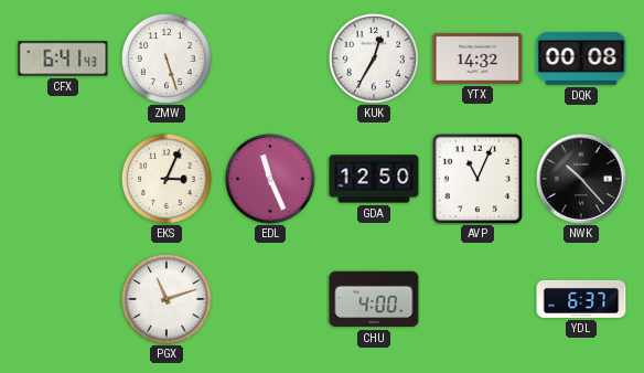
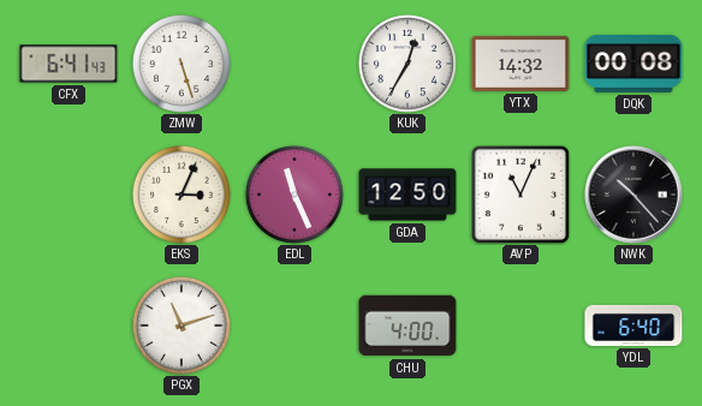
YDL: 6:37 -> 6:40 (633, 326)
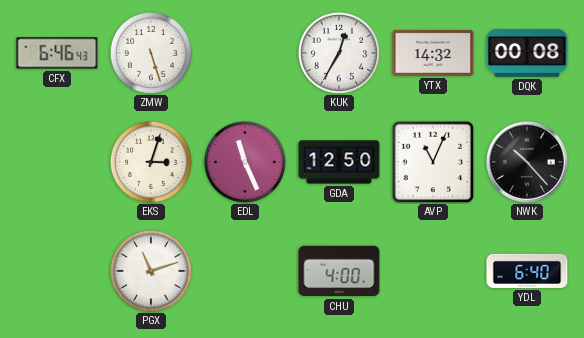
CFX: 6:41 -> 6:46 (57, 53)
EKS: 3:04 -> 3:03 (151, 162)
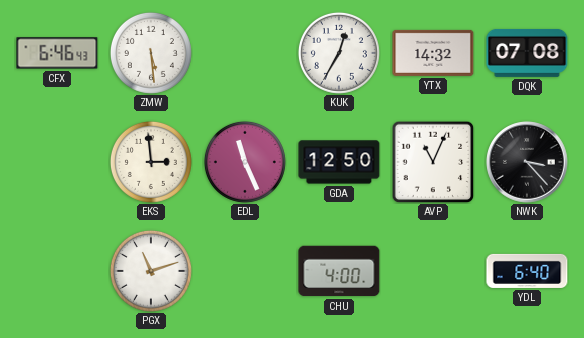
ZMW: 5:27 -> 5:29 (151, 53)
DQK: 00:08 -> 07:08 (527, 53)
EKS: 3:03 -> 2:59 (151, 162)
NWK: 10:23 -> 3:23 (527, 162)
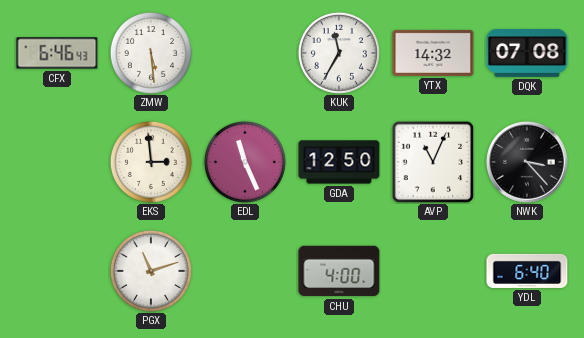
KUK: 12:35 -> 11:35 (339, 53)
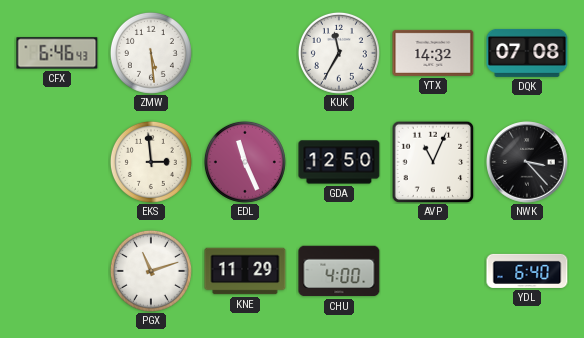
KNE: none -> 11:29 (245, 271)
